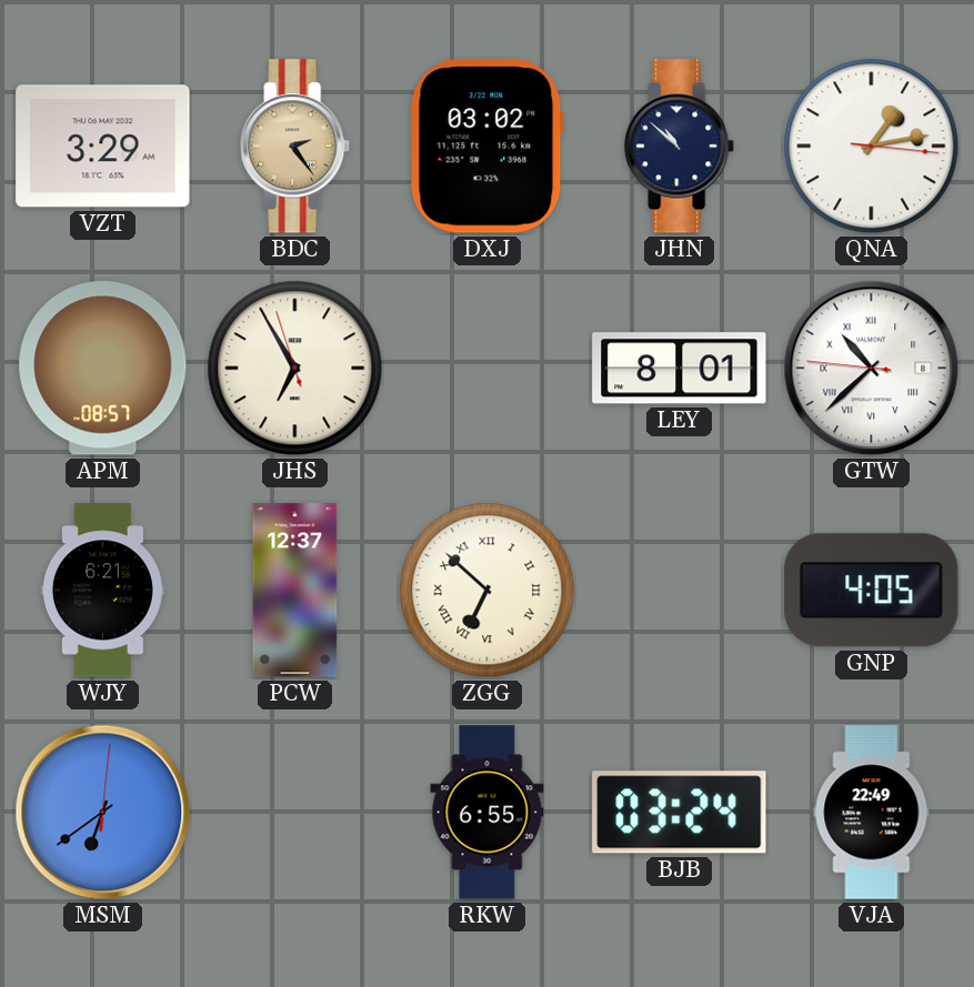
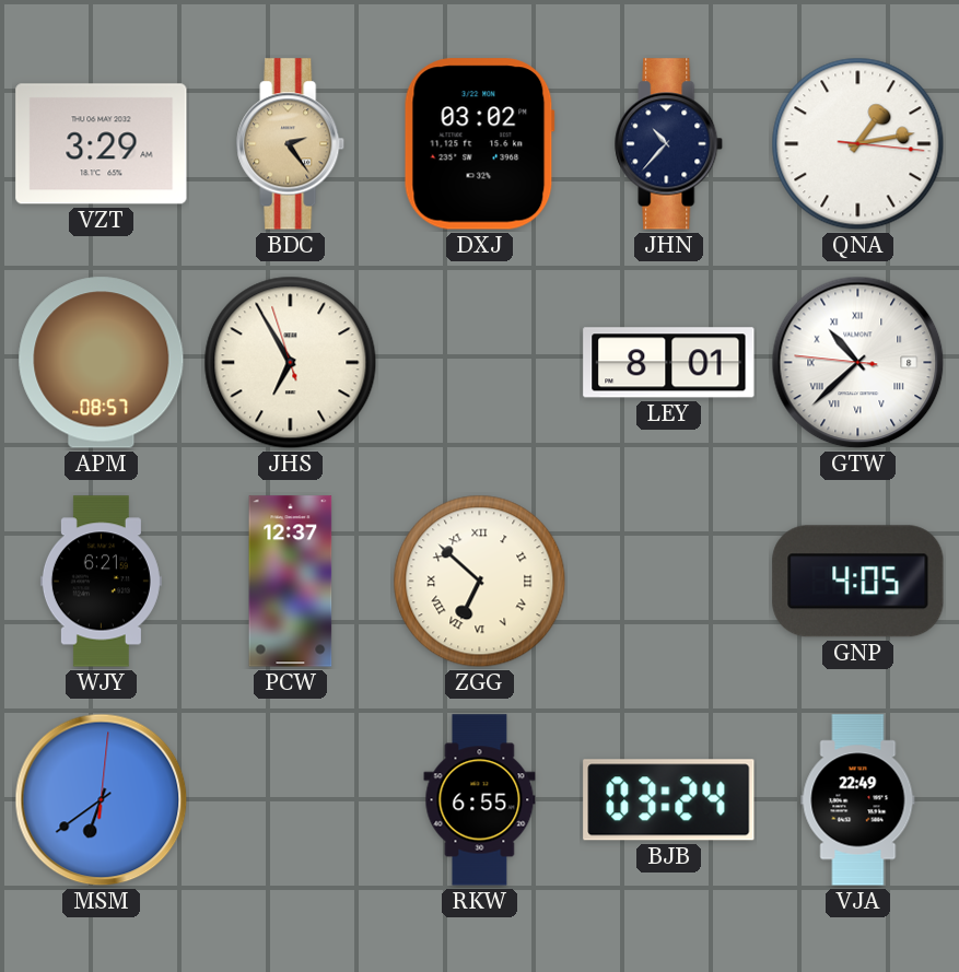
JHN: 10:52 -> 10:37 (669, 144)
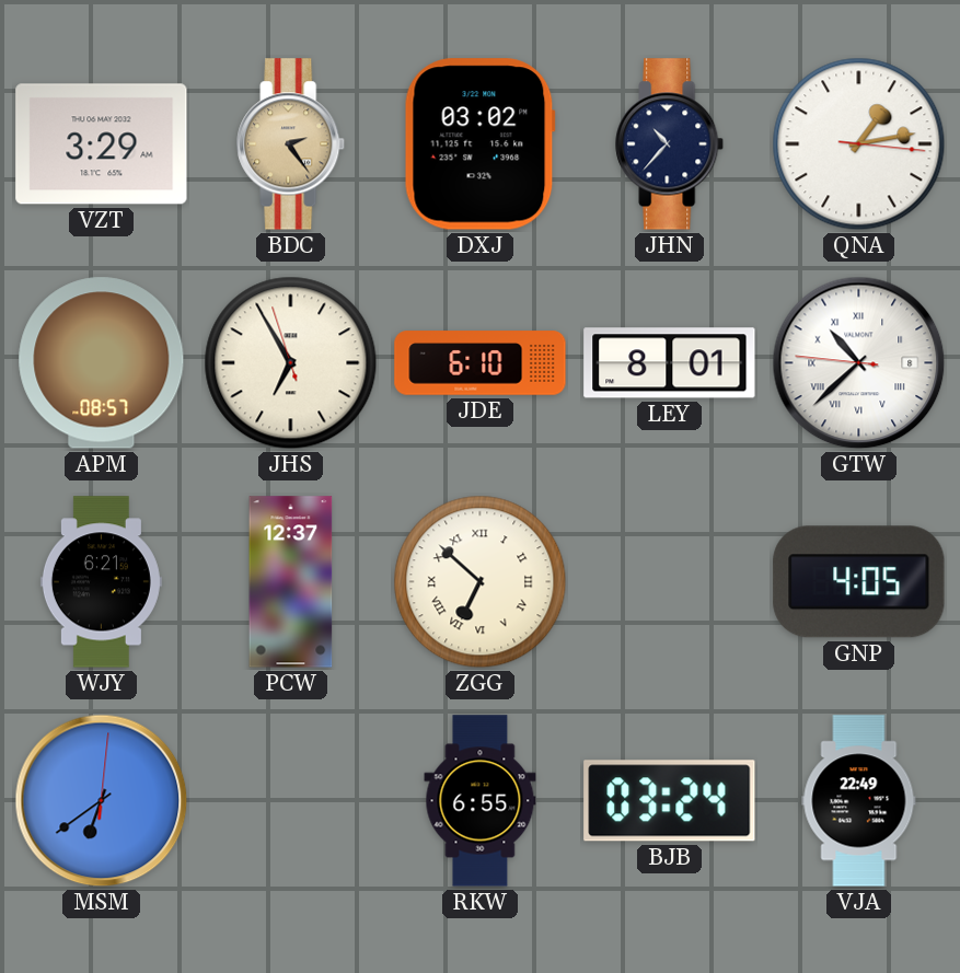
JDE: none -> 6:10 (481, 363)
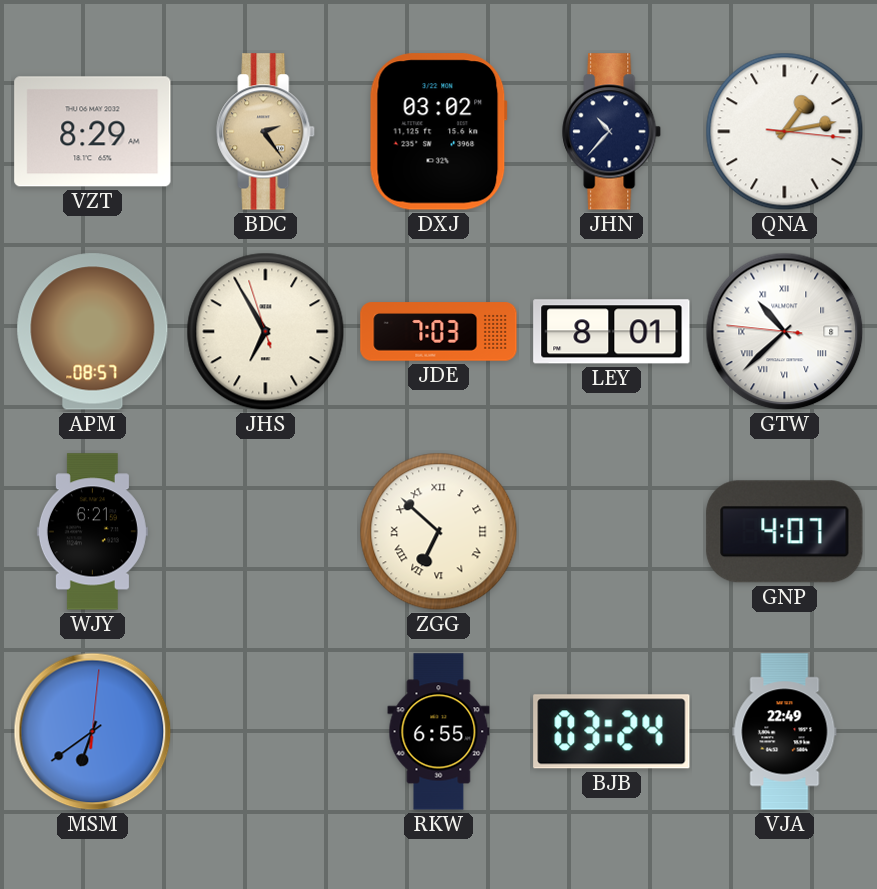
VZT: 3:29 -> 8:29 (93, 132)
JDE: 6:10 -> 7:03 (439, 332)
PCW: 12:37 -> none (291, 582)
GNP: 4:05 -> 4:07 (785, 532)
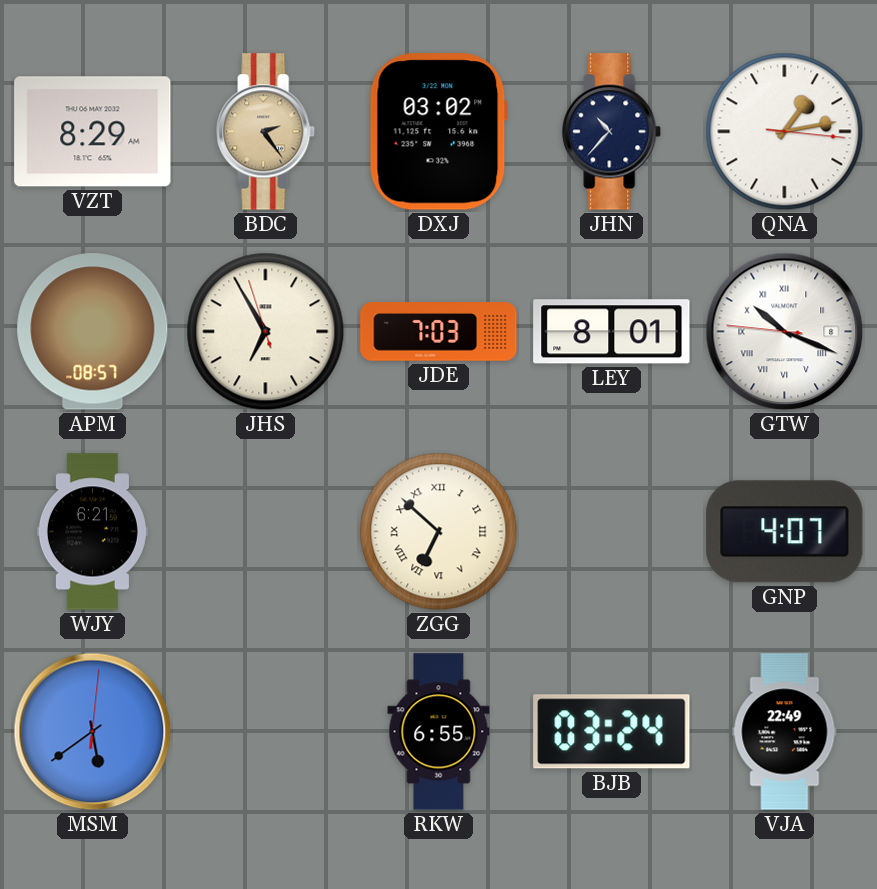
GTW: 10:37 -> 10:18 (785, 332)
MSM: 6:39 -> 5:39 (93, 732)
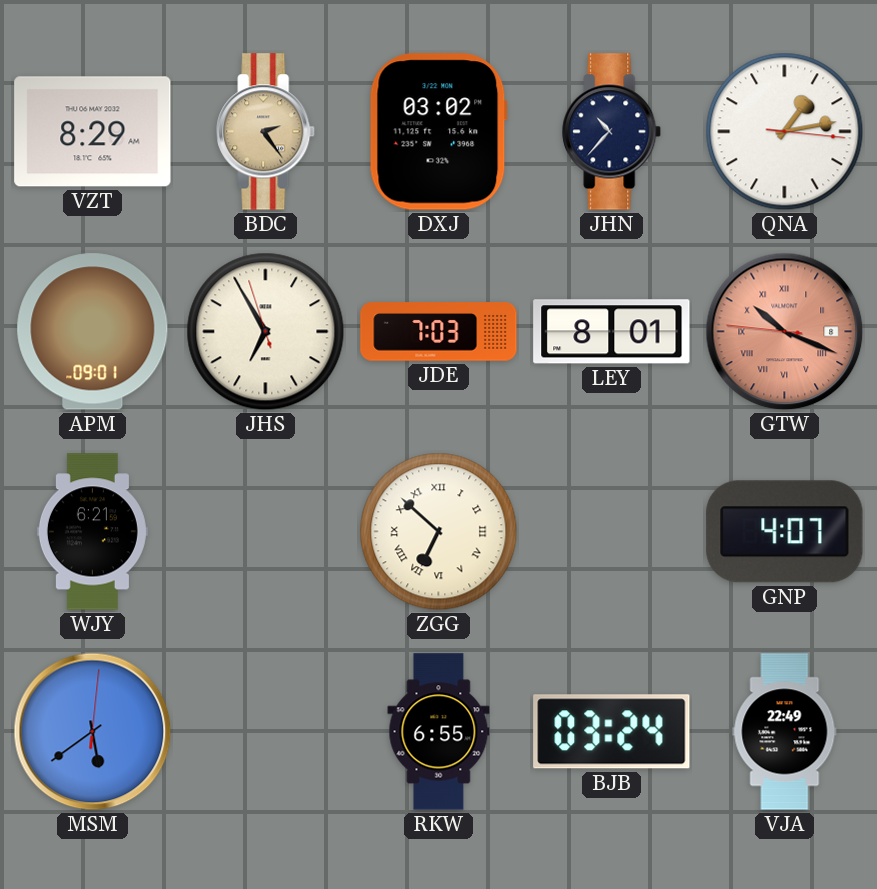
APM: 08:57 -> 09:01 (93, 332)
GTW dial: white -> salmon (785, 332)
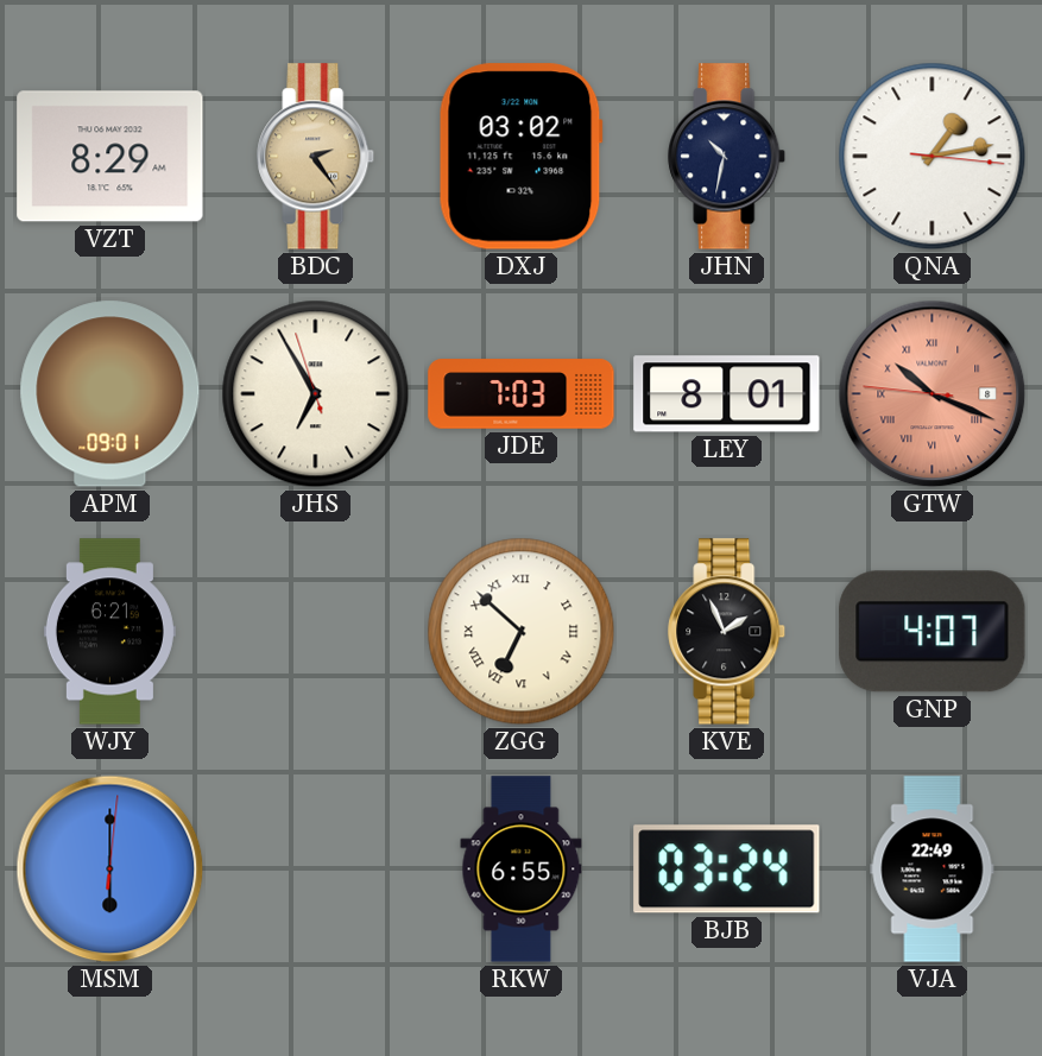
JHN: 10:37 -> 10:32 (727, 157)
KVE: none -> 1:56 (727, 632)
MSM: 5:39 -> 6:00 (110, 870)
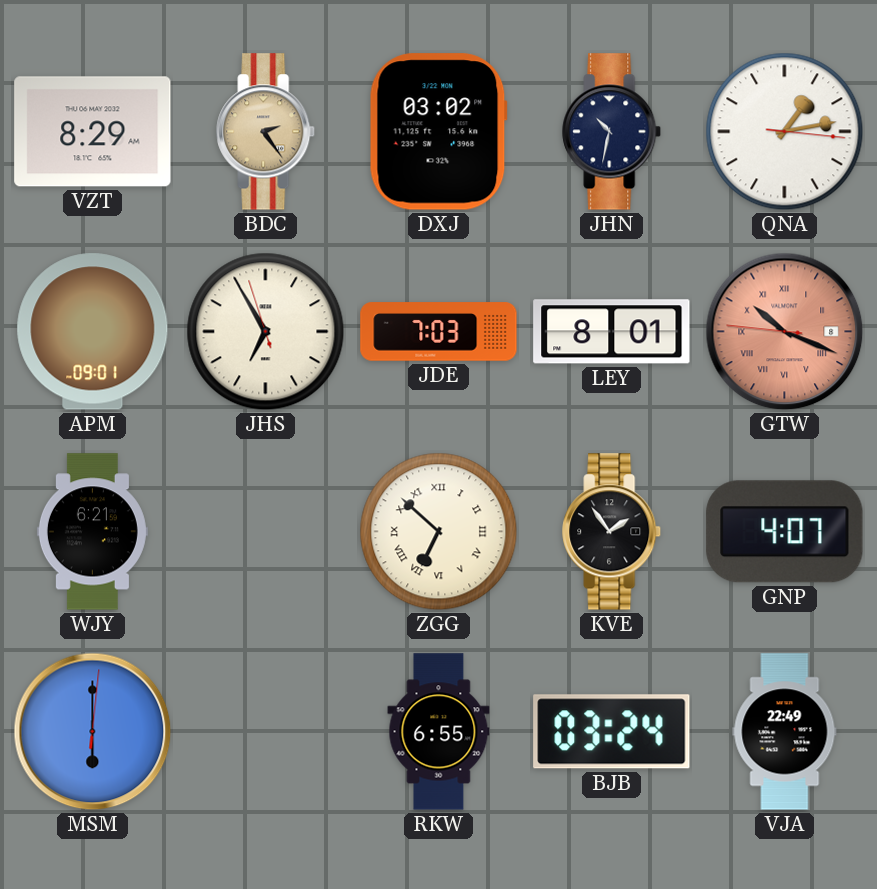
KVE: 1:56 -> 1:54 (612, 532)
